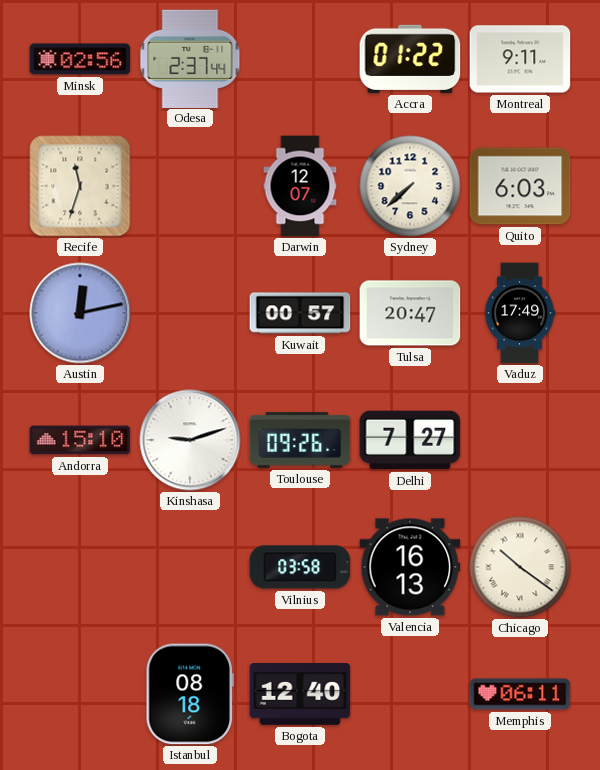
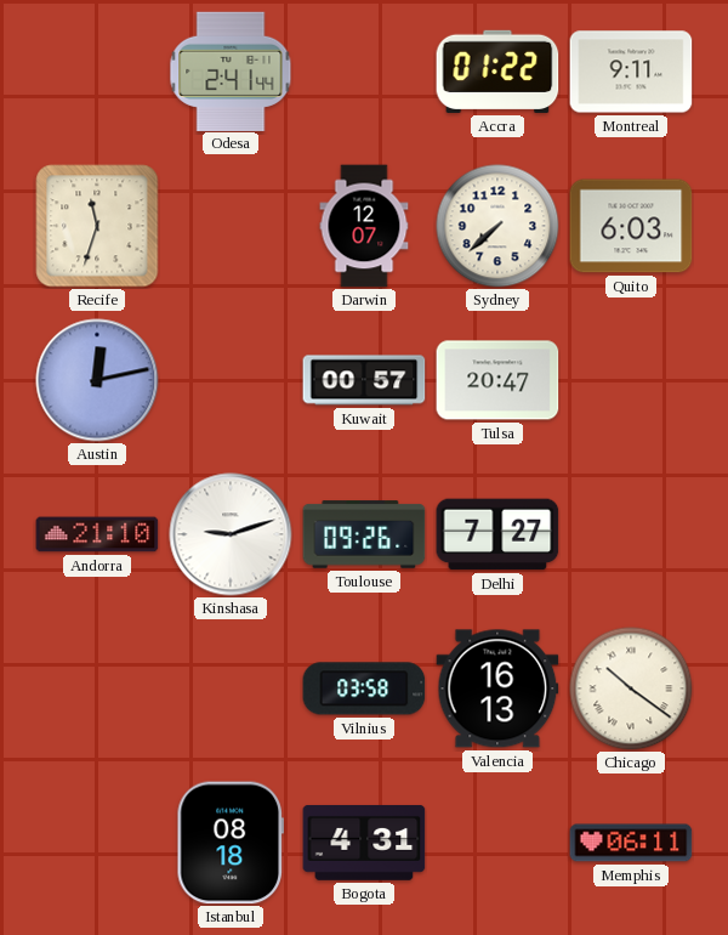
Minsk: 02:56 -> none (80, 59)
Odesa: 2:37 -> 2:41 (231, 70)
Vaduz: 17:49 -> none (520, 313)
Andorra: 15:10 -> 21:10 (97, 534)
Bogota: 12:40 -> 4:31 (364, 843)
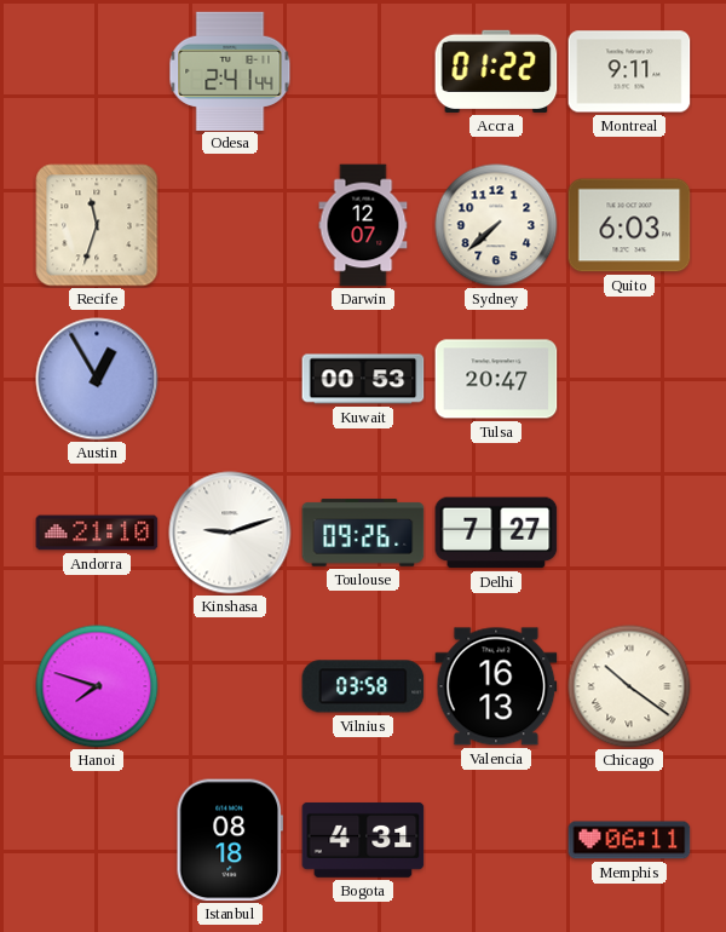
Austin: 12:13 -> 12:55 (97, 379)
Kuwait: 00:57 -> 00:53 (363, 379)
Hanoi: none -> 7:48 (97, 686)
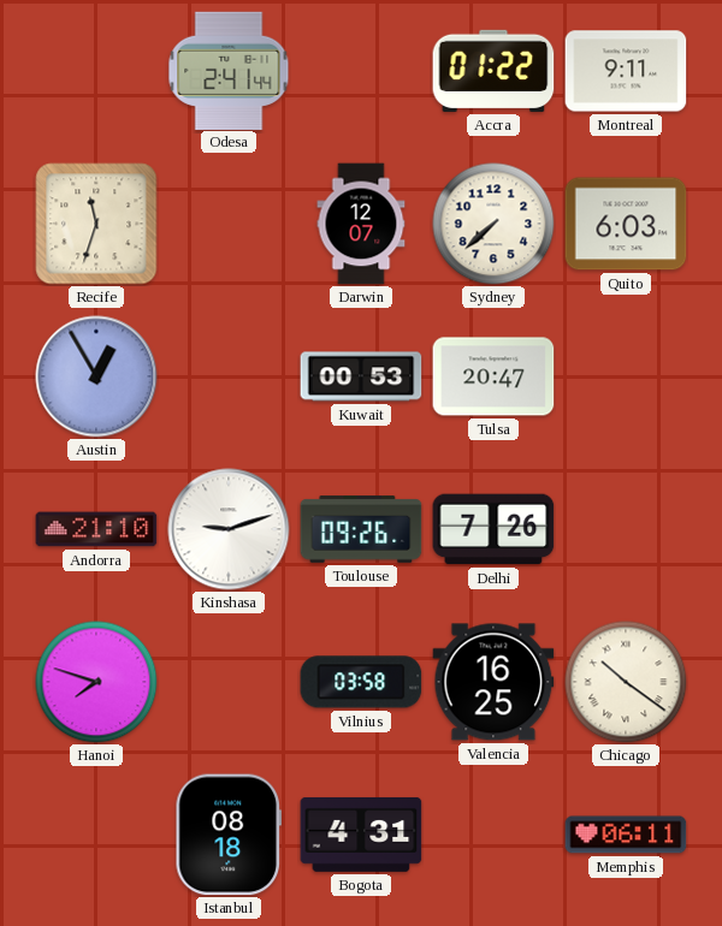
Delhi: 7:27 -> 7:26 (493, 529)
Valencia: 16:13 -> 16:25 (493, 682)
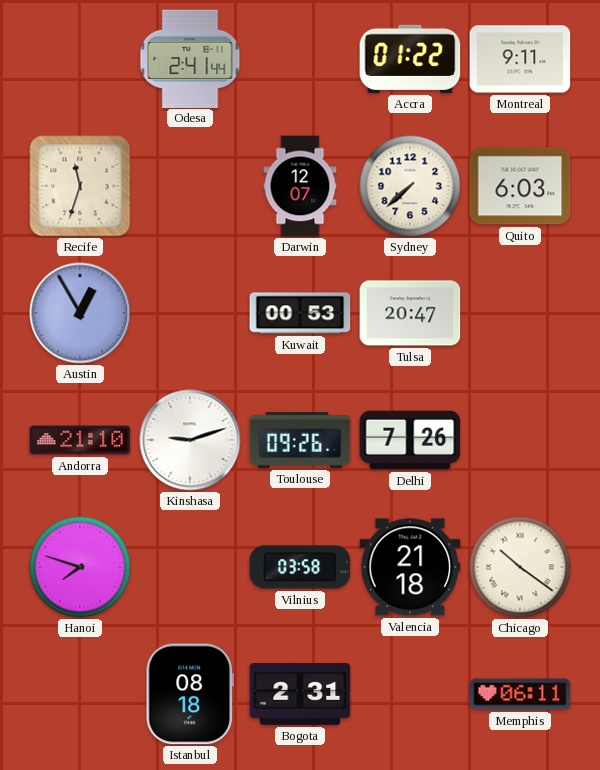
Valencia: 16:25 -> 21:18 (410, 567)
Bogota: 4:31 -> 2:31 (300, 694)
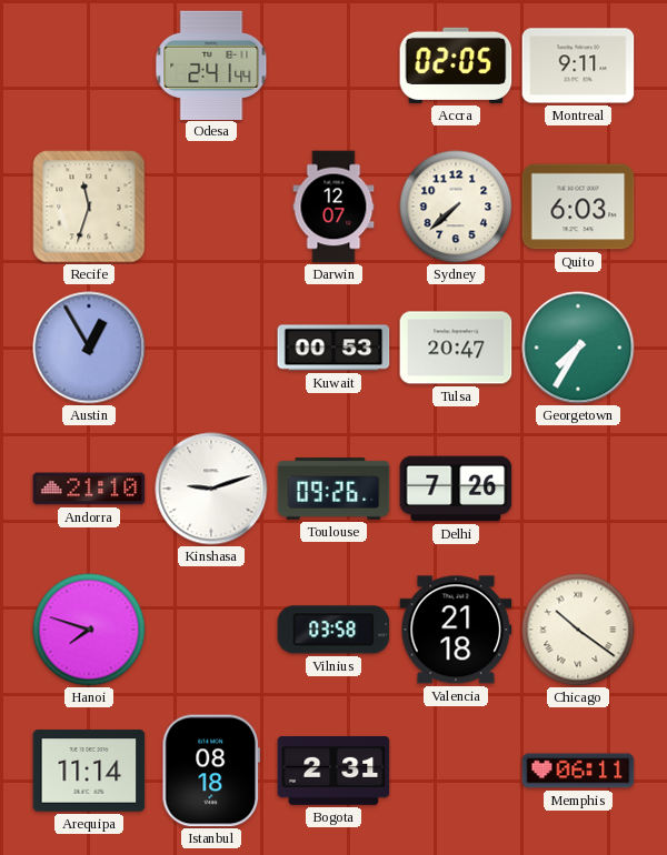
Accra: 01:22 -> 02:05 (456, 66)
Georgetown: none -> 7:35 (578, 348)
Arequipa: none -> 11:14 (89, 771)
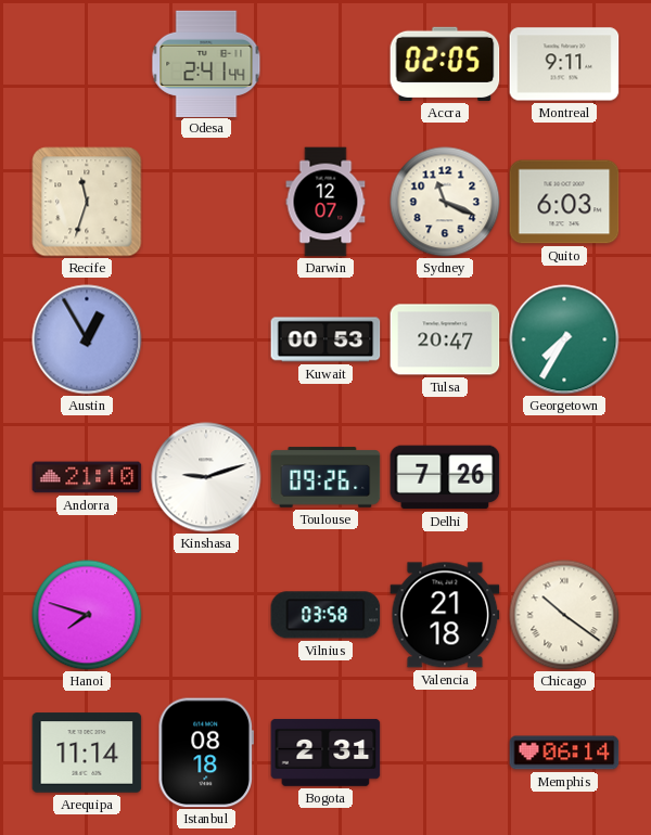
Sydney: 7:38 -> 11:19 (445, 202)
Memphis: 06:11 -> 06:14 (564, 753)
